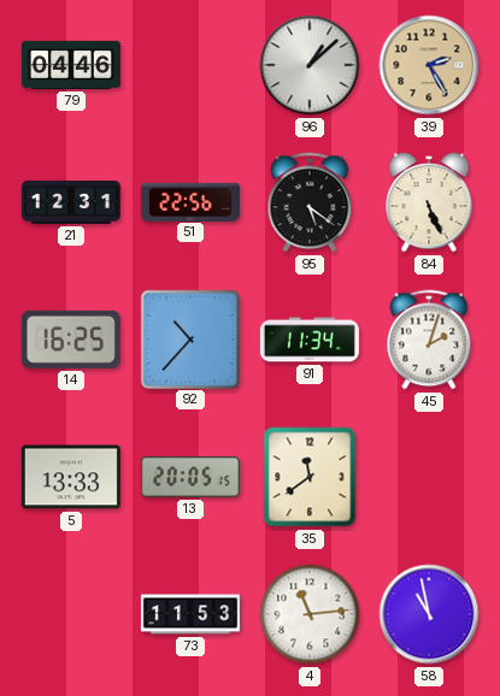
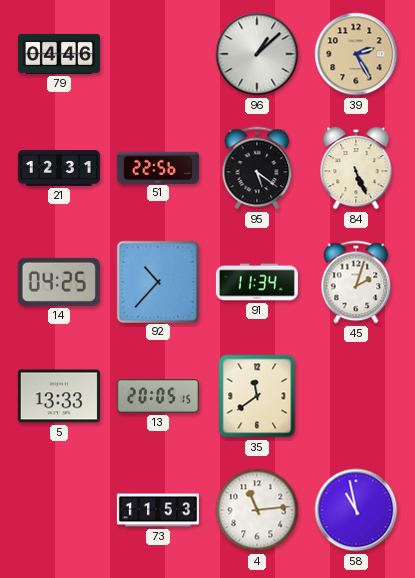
14: 16:25 -> 04:25 (59, 282)
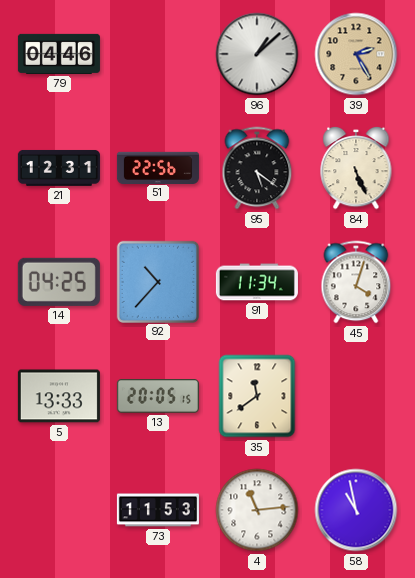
45: 2:03 -> 4:03 (356, 282)
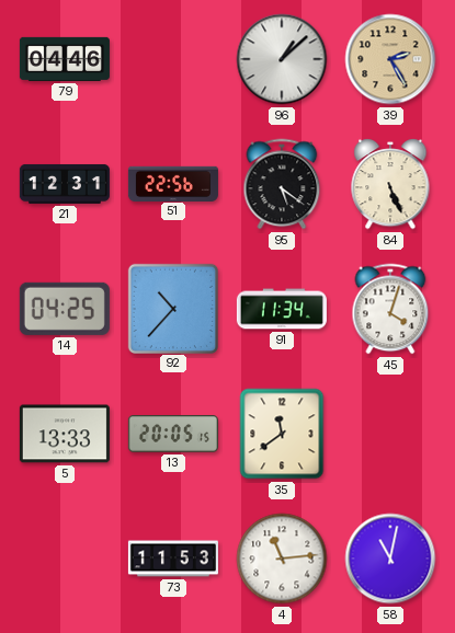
58: 10:58 -> 11:02 (390, 559)
